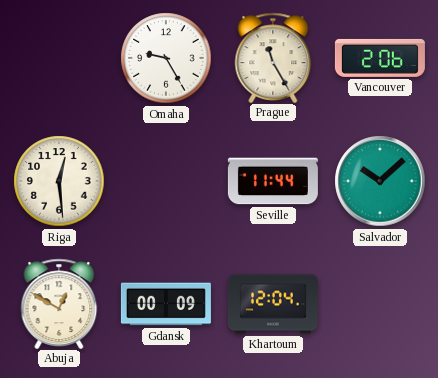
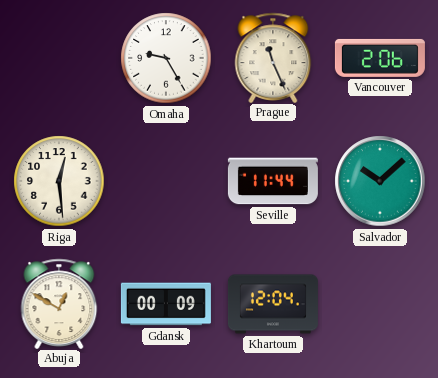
Prague: 11:25 -> 11:26 (273, 57)
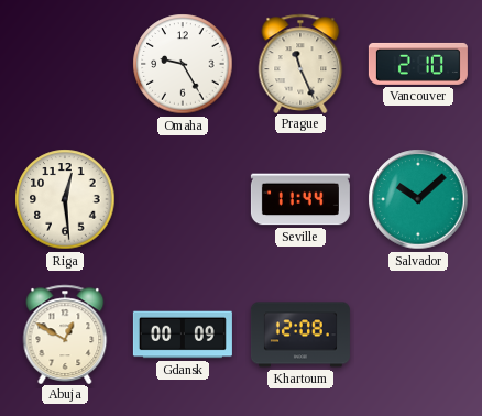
Vancouver: 2:06 -> 2:10 (418, 64)
Khartoum: 12:04 -> 12:08 (300, 335)
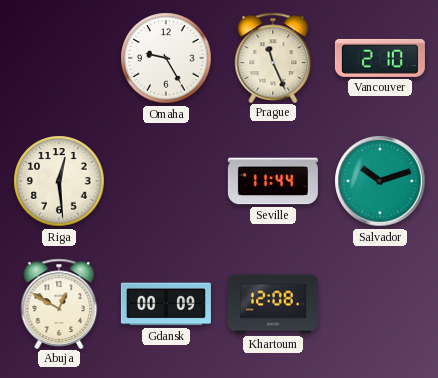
Salvador: 10:08 -> 10:12 (380, 181)
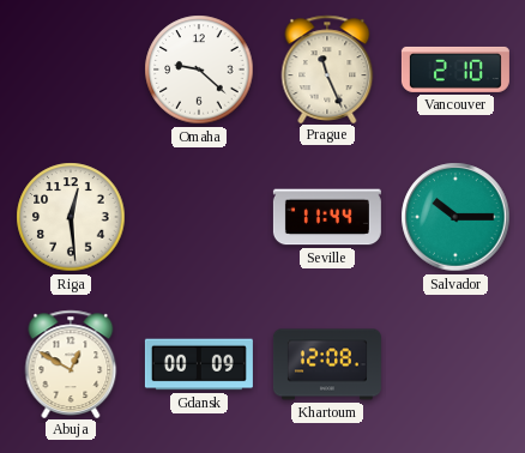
Omaha: 9:25 -> 9:22 (199, 70)
Salvador: 10:12 -> 10:15 (455, 217)
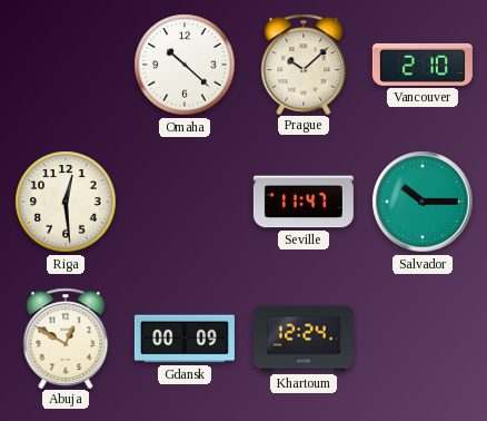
Omaha: 9:22 -> 10:22 (185, 65)
Prague: 11:26 -> 10:08 (304, 63)
Seville: 11:44 -> 11:47 (304, 202)
Khartoum: 12:08 -> 12:24 (304, 339)
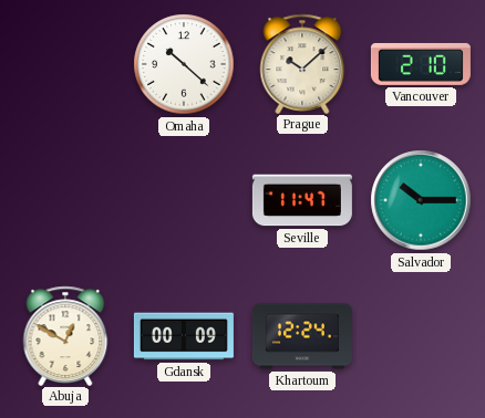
Riga: 12:29 -> none (66, 202)
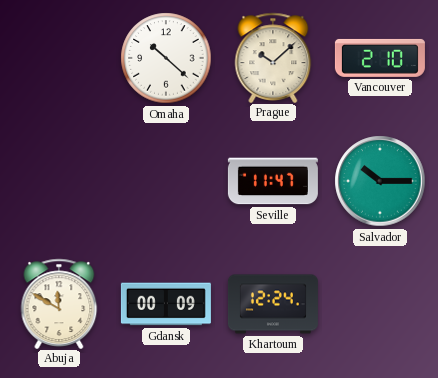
Abuja: 12:50 -> 11:50 (59, 303)
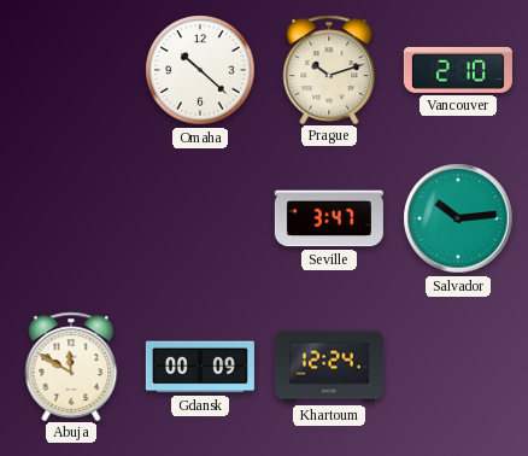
Prague: 10:08 -> 10:12 (329, 69)
Seville: 11:47 -> 3:47 (329, 218)
Salvador: 10:15 -> 10:14 (458, 218)
